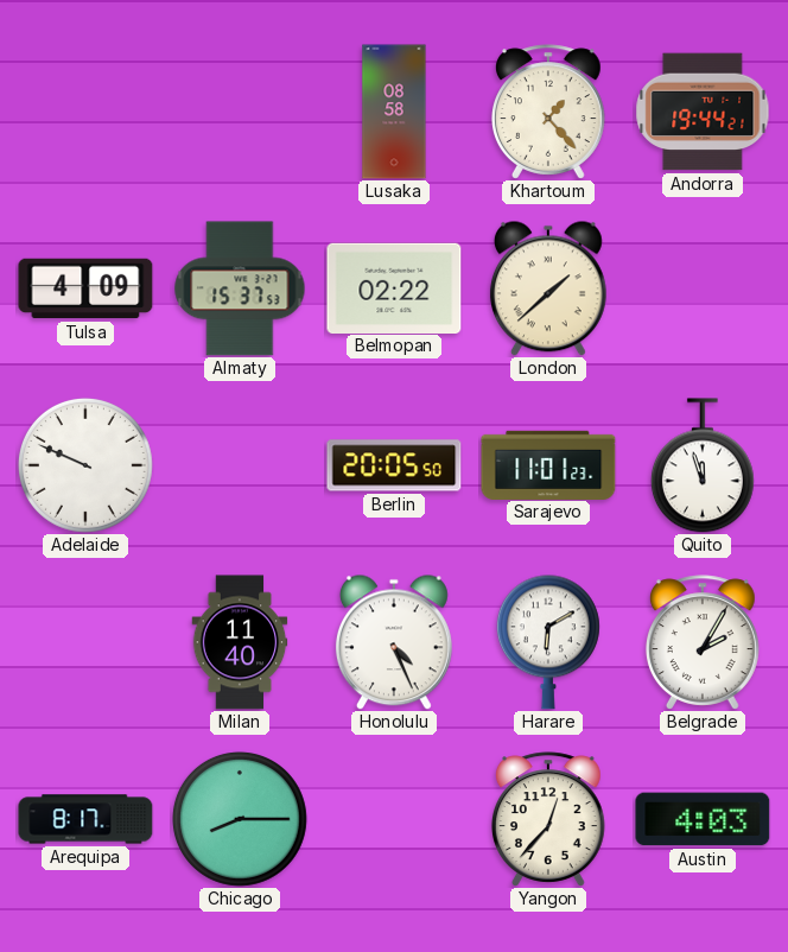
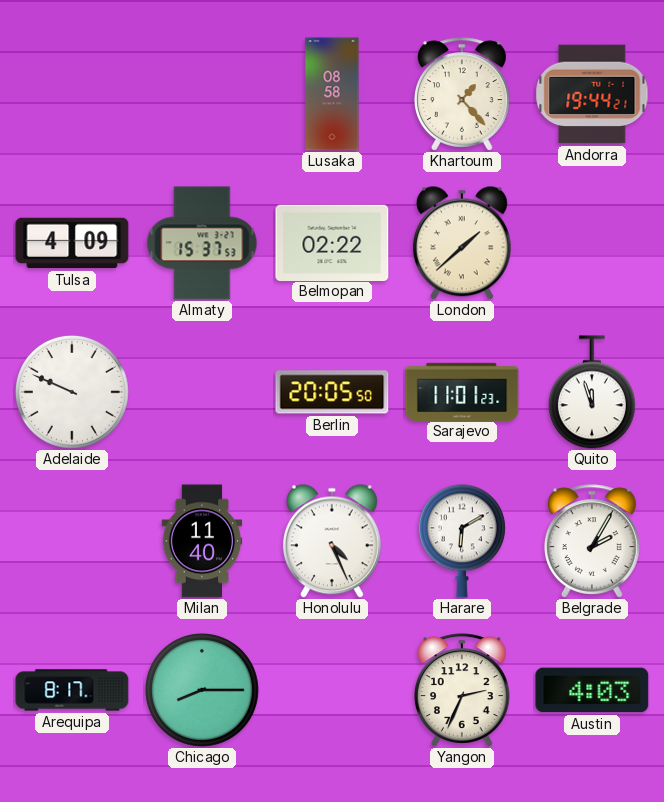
Yangon: 12:37 -> 2:34 (462, 690)
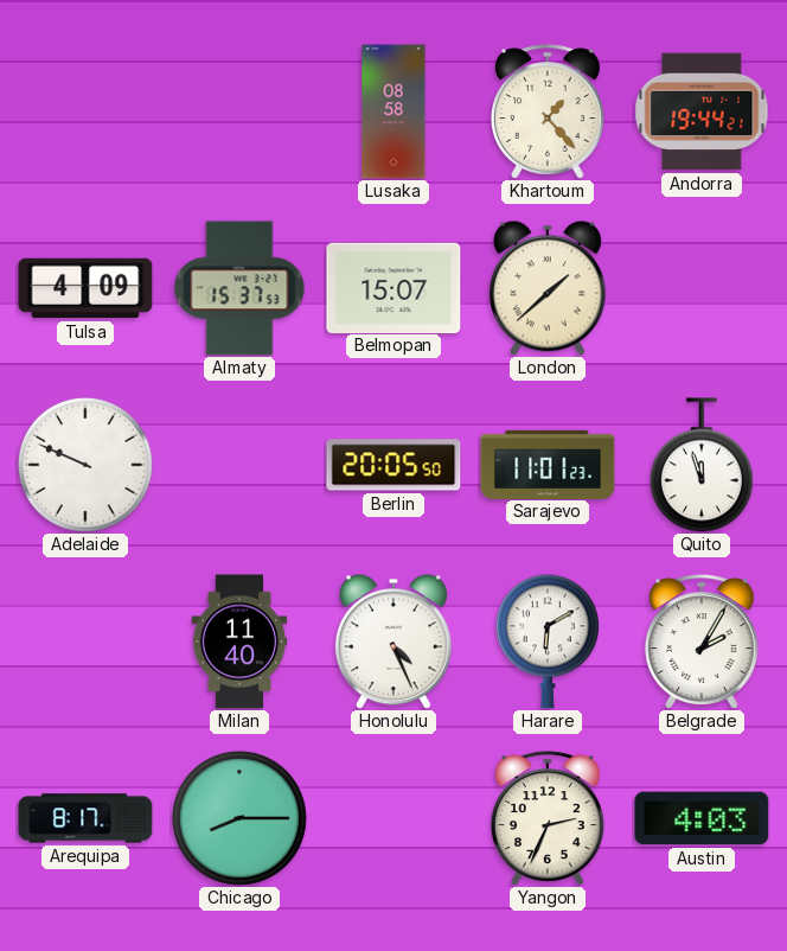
Belmopan: 02:22 -> 15:07 (393, 287)
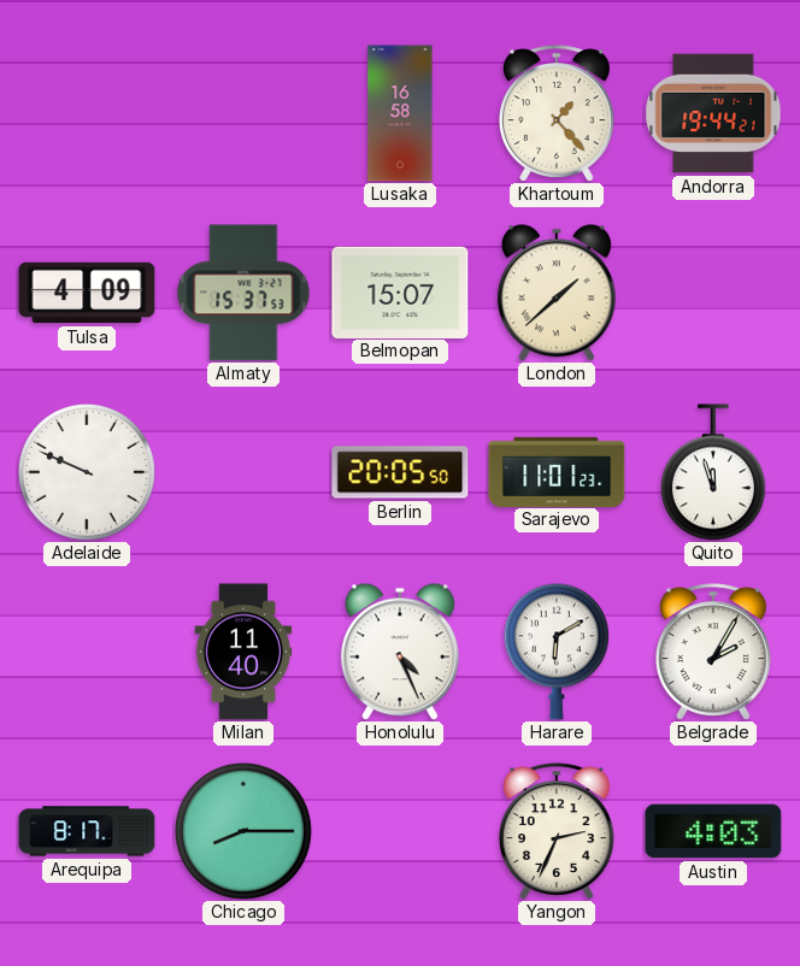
Lusaka: 08:58 -> 16:58 (400, 113)
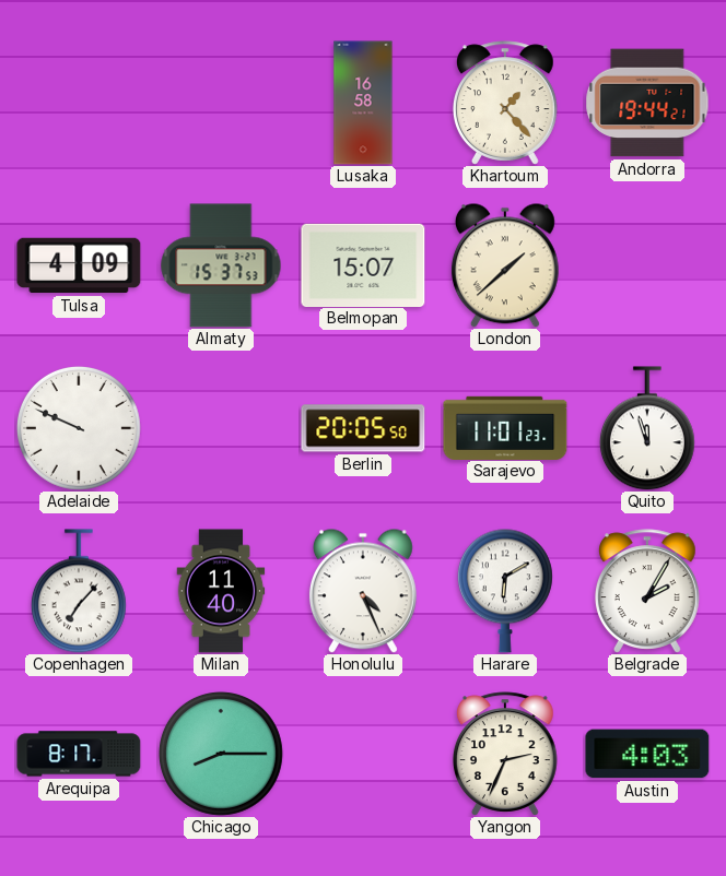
Copenhagen: none -> 7:07 (79, 591)
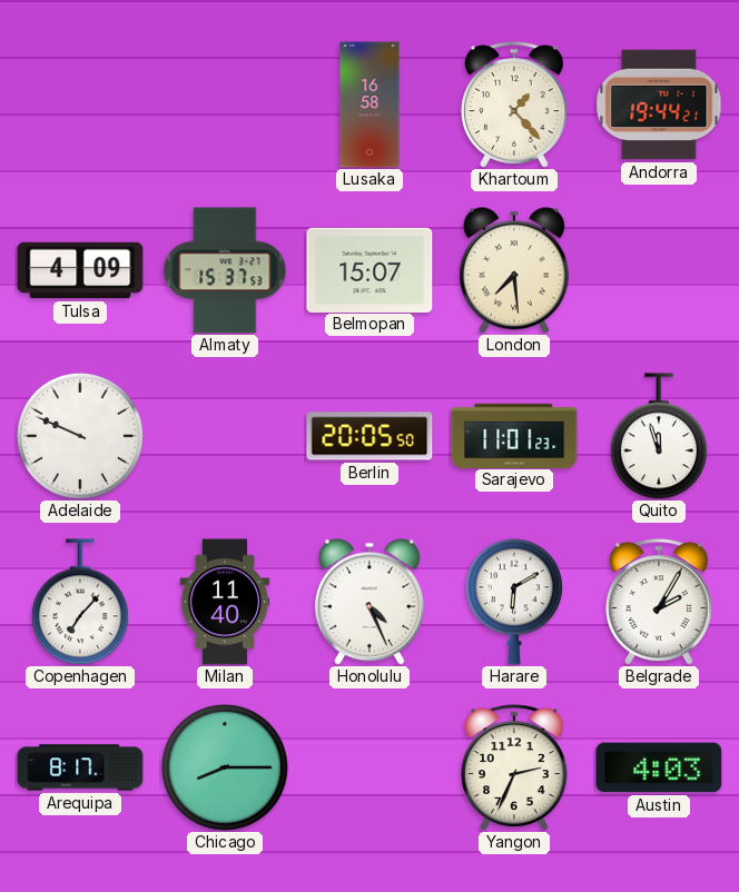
London: 1:38 -> 7:29 (514, 270)
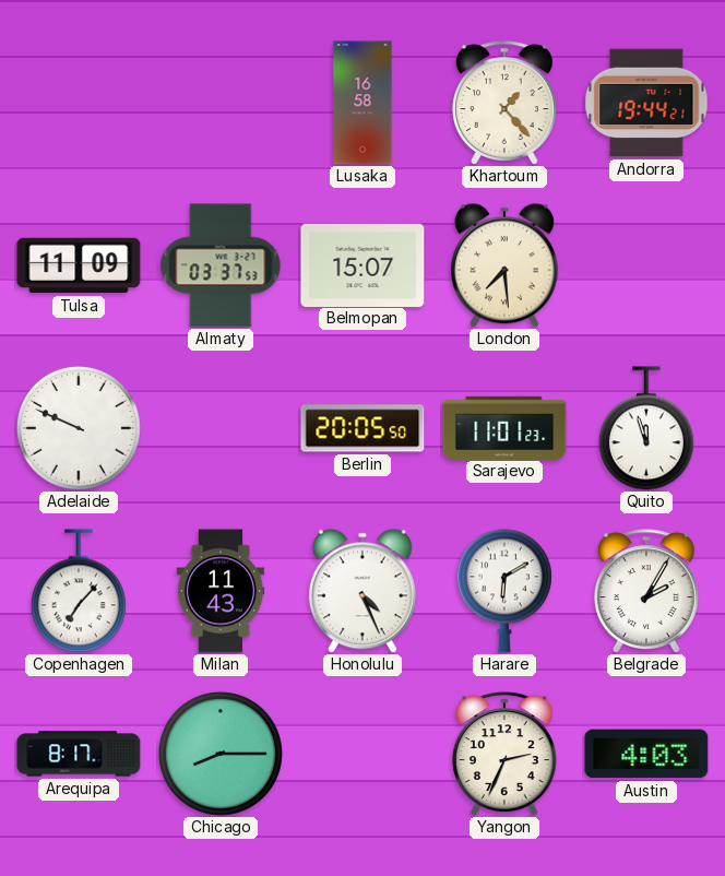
Tulsa: 4:09 -> 11:09 (79, 265)
Almaty: 15:37 -> 03:37 (221, 265)
Milan: 11:40 -> 11:43 (221, 591)
